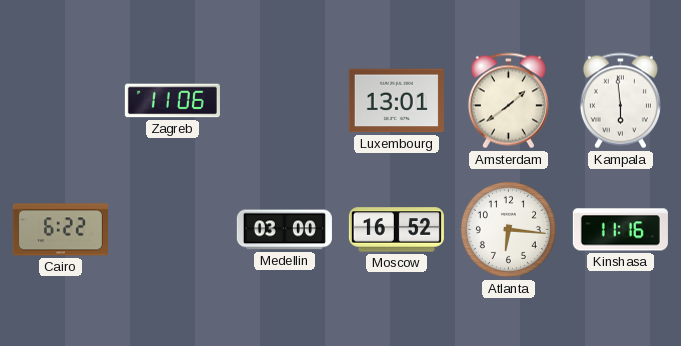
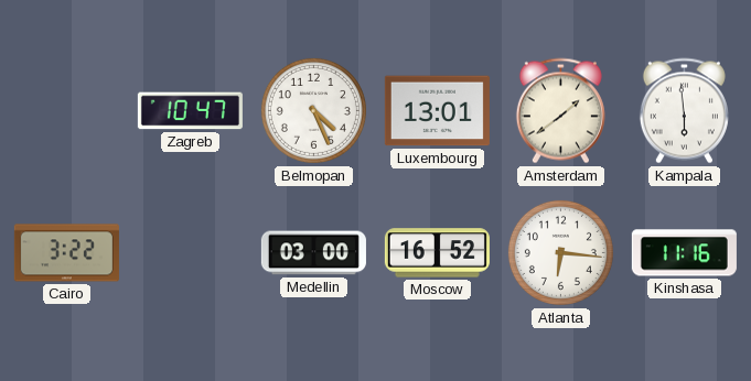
Zagreb: 11:06 -> 10:47 (190, 111)
Belmopan: none -> 4:26 (313, 110)
Cairo: 6:22 -> 3:22 (66, 253)
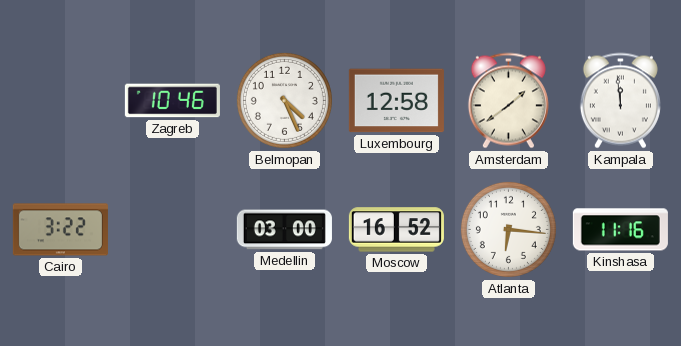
Zagreb: 10:47 -> 10:46 (172, 101)
Luxembourg: 13:01 -> 12:58 (396, 101)
Kampala: 5:59 -> 11:59 (620, 101)
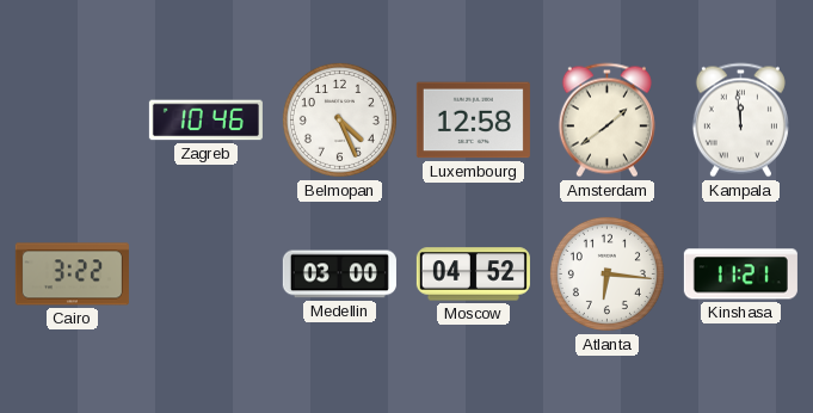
Moscow: 16:52 -> 04:52 (473, 275)
Kinshasa: 11:16 -> 11:21 (740, 275)
